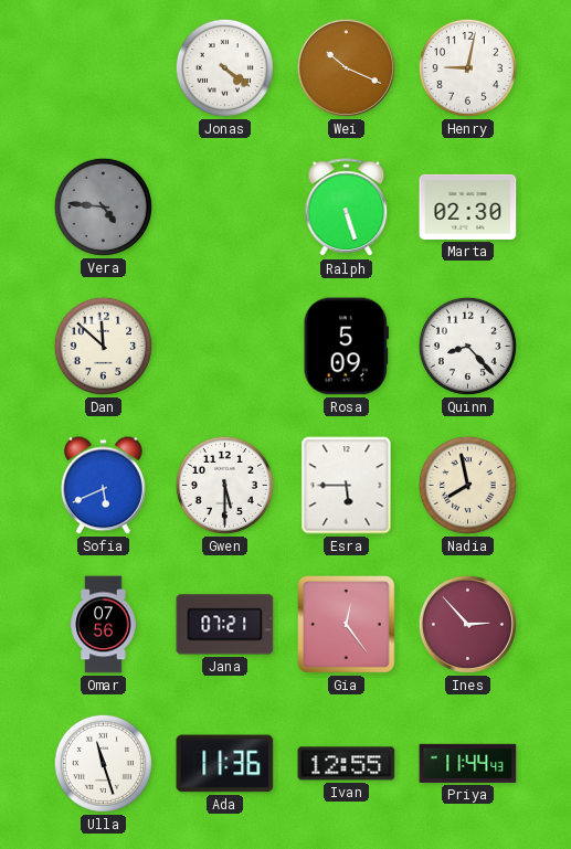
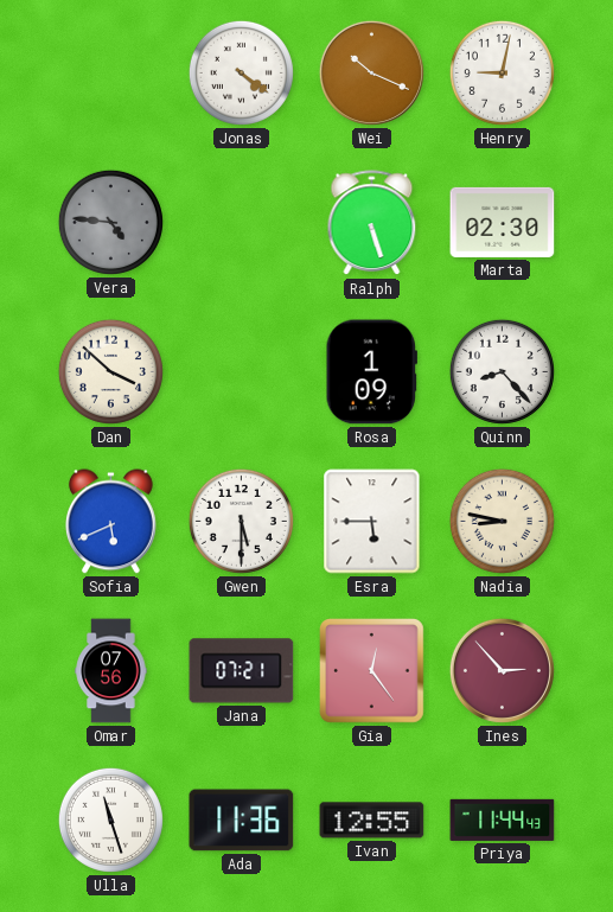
Dan: 11:52 -> 3:52 (110, 371)
Rosa: 5:09 -> 1:09 (371, 372)
Nadia: 7:58 -> 8:47 (502, 521)
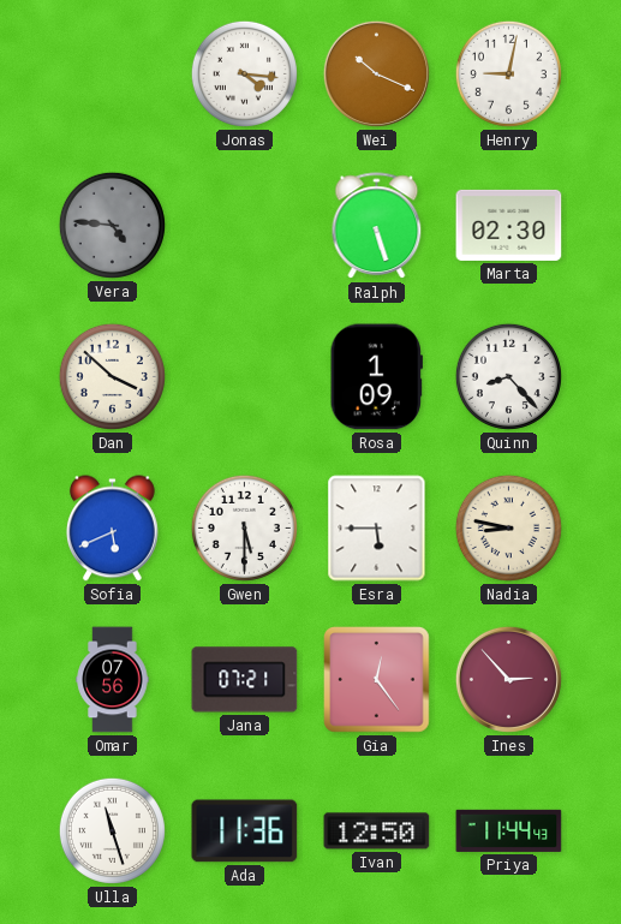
Jonas: 4:21 -> 4:16 (244, 73)
Ivan: 12:55 -> 12:50 (377, 831)
